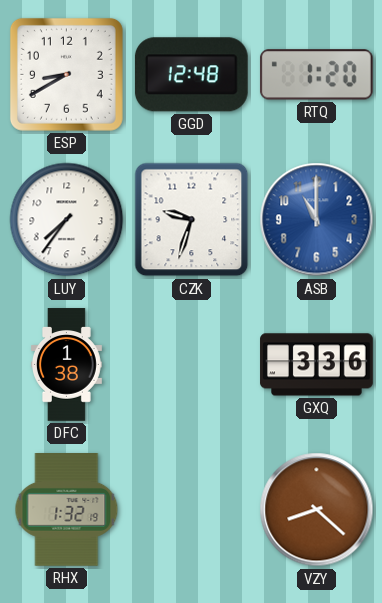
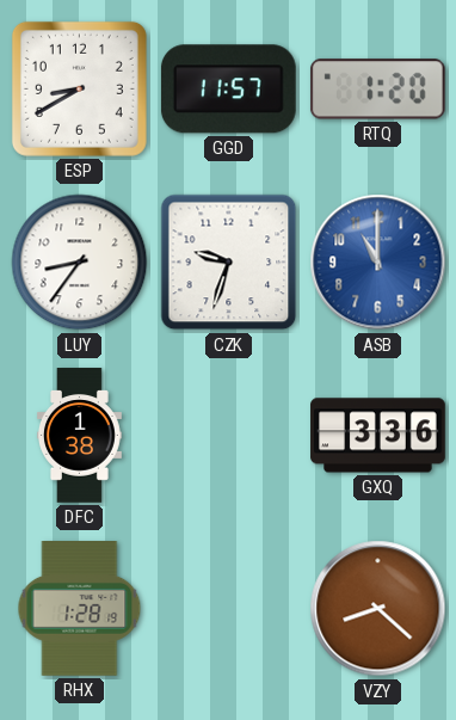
GGD: 12:48 -> 11:57 (228, 90)
LUY: 7:36 -> 8:36 (80, 263)
RHX: 1:32 -> 1:28 (80, 609)
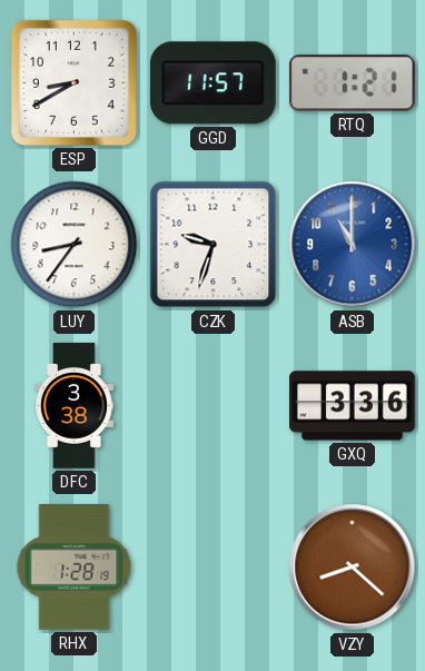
RTQ: 1:20 -> 1:21 (352, 83)
DFC: 1:38 -> 3:38 (73, 406)
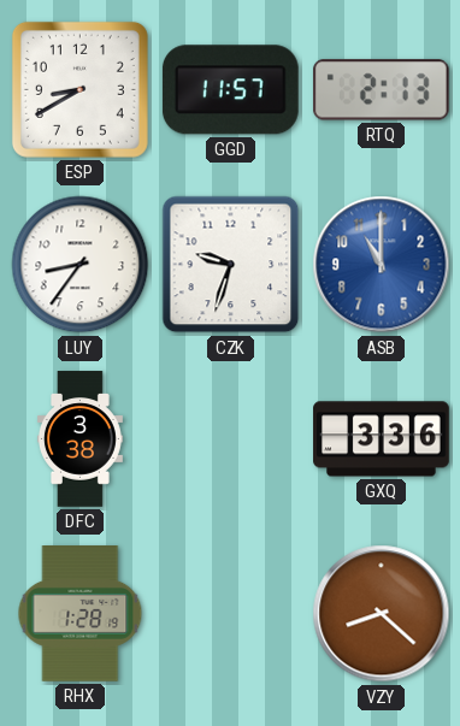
RTQ: 1:21 -> 2:13 (381, 90)
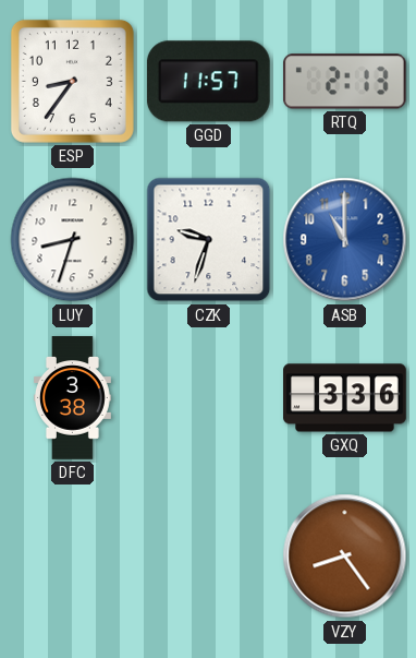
ESP: 8:40 -> 8:36 (72, 81)
LUY: 8:36 -> 8:33 (73, 240)
RHX: 1:28 -> none (81, 614)
VZY: 8:22 -> 8:24 (345, 557)
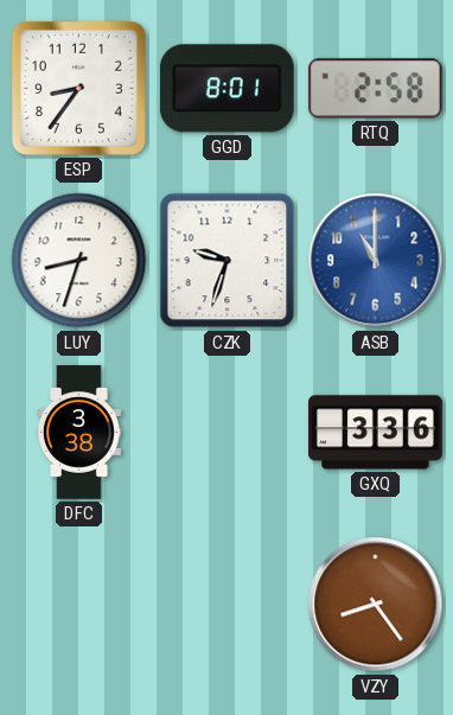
GGD: 11:57 -> 8:01 (226, 89)
RTQ: 2:13 -> 2:58 (375, 89)
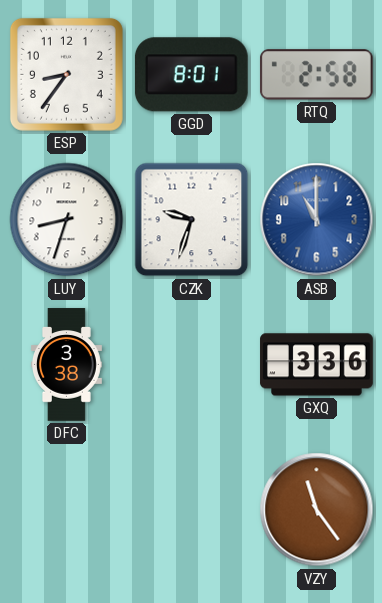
VZY: 8:24 -> 11:24 (317, 510)
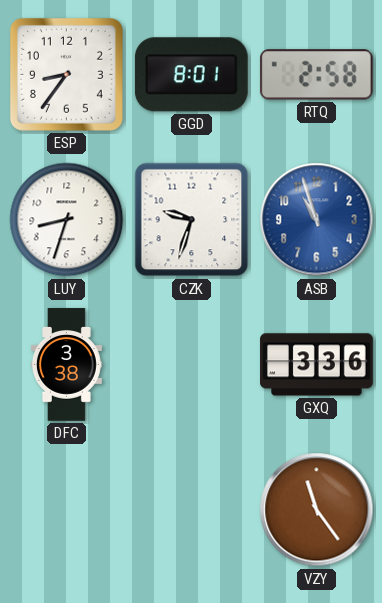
ASB: 11:00 -> 10:57 (317, 220)
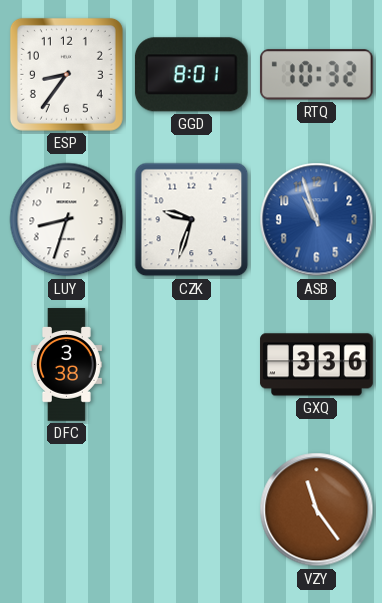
RTQ: 2:58 -> 10:32 (316, 75)
